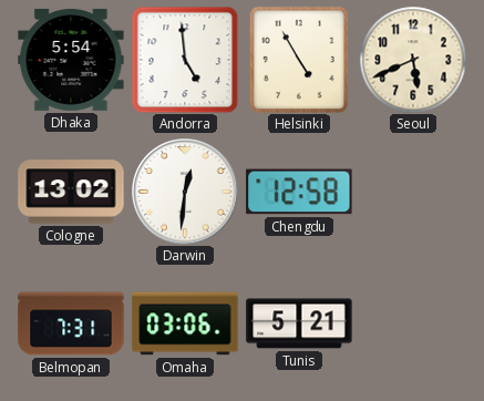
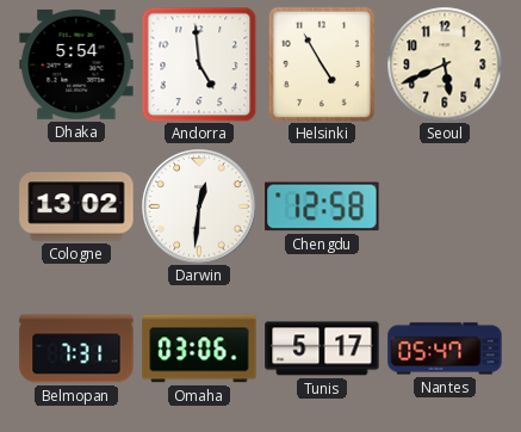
Tunis: 5:21 -> 5:17 (322, 348)
Nantes: none -> 05:47 (445, 348)
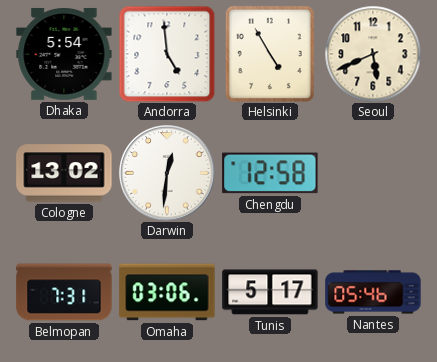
Nantes: 05:47 -> 05:46 (373, 292)
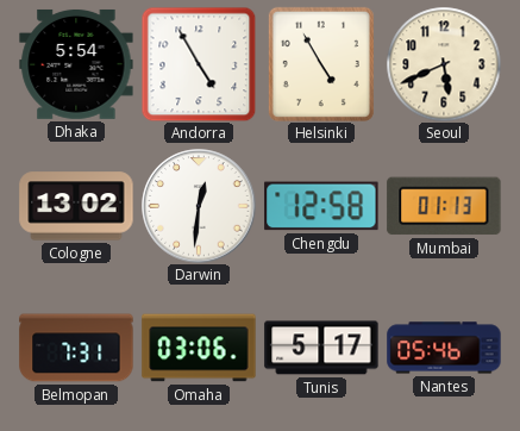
Andorra: 4:59 -> 4:55 (199, 64)
Mumbai: none -> 01:13 (444, 206)
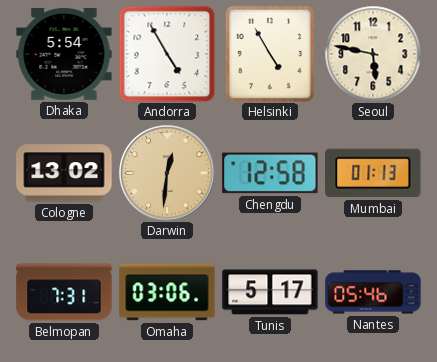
Seoul: 5:41 -> 5:47 (373, 54)
Darwin dial: white -> champagne (167, 173)
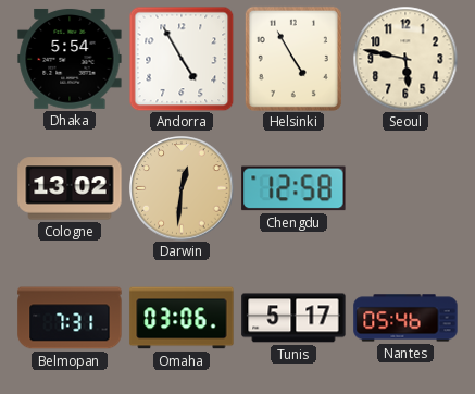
Mumbai: 01:13 -> none (373, 173)
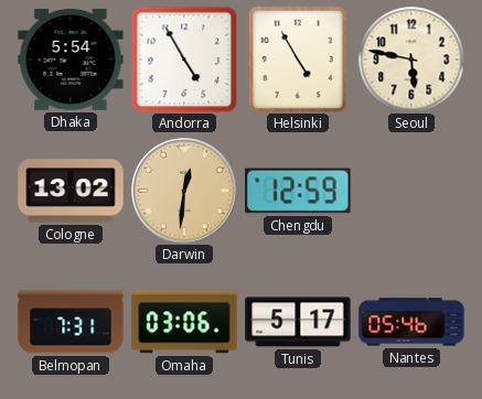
Chengdu: 12:58 -> 12:59 (298, 191)
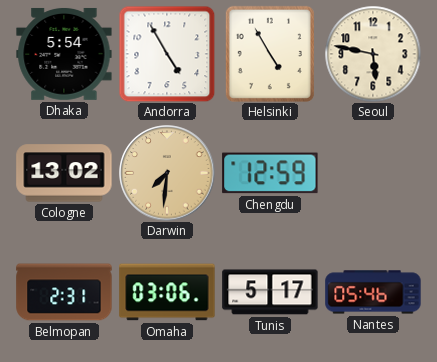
Darwin: 12:31 -> 7:31 (167, 173)
Belmopan: 7:31 -> 2:31 (64, 292)
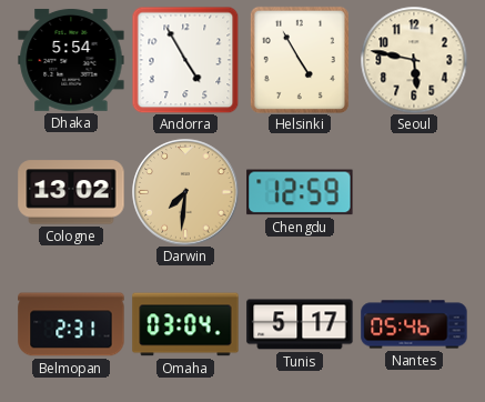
Omaha: 03:06 -> 03:04 (185, 324)
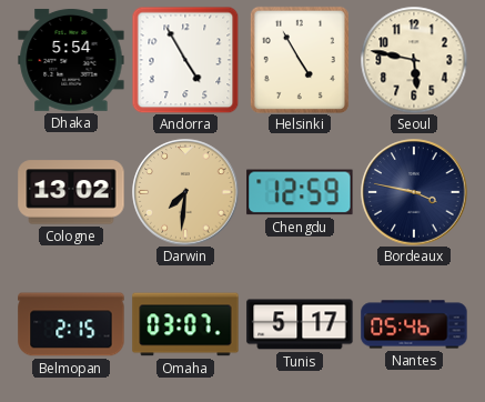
Bordeaux: none -> 3:47 (414, 192)
Belmopan: 2:31 -> 2:15 (71, 324)
Omaha: 03:04 -> 03:07 (185, 324)
